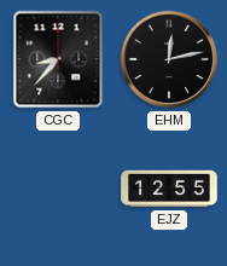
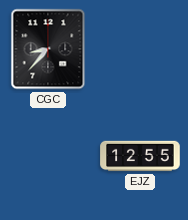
EHM: 12:13 -> none (169, 59)
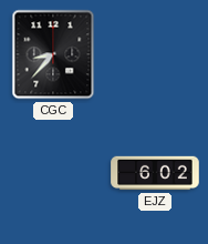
EJZ: 12:55 -> 6:02 (155, 173)
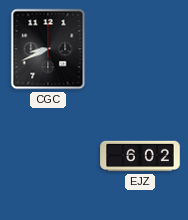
CGC: 8:37 -> 8:41 (48, 49)
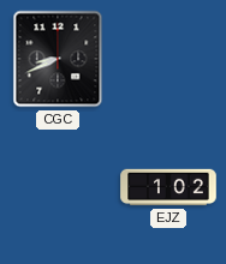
EJZ: 6:02 -> 1:02 (168, 187)
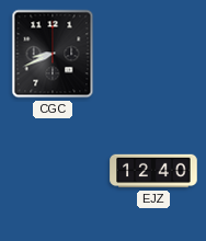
EJZ: 1:02 -> 12:40 (153, 171)
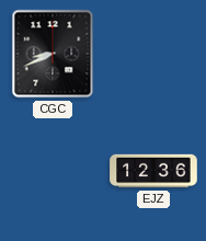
EJZ: 12:40 -> 12:36 (153, 171)
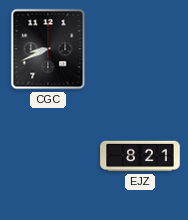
EJZ: 12:36 -> 8:21 (140, 156)
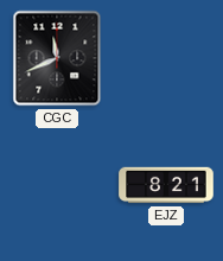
CGC: 8:41 -> 11:41 (57, 58)
